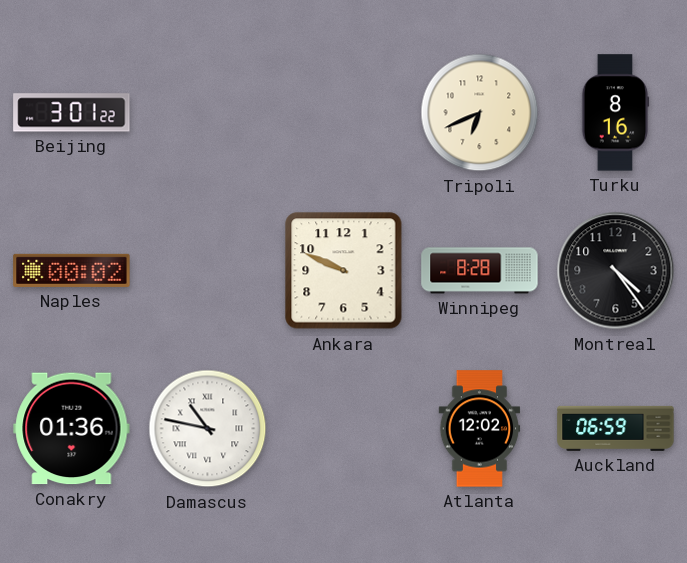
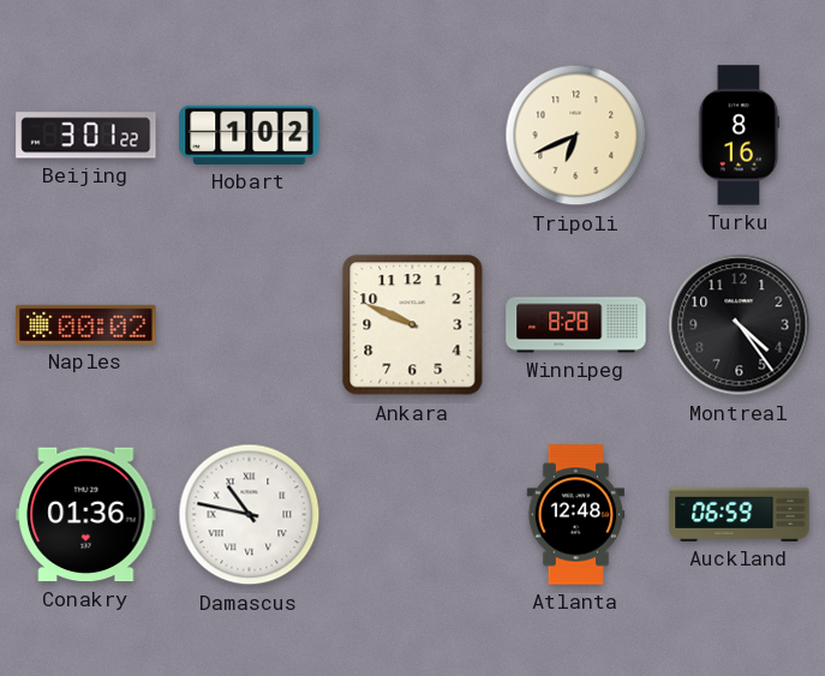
Hobart: none -> 1:02 (250, 134)
Atlanta: 12:02 -> 12:48 (576, 515)
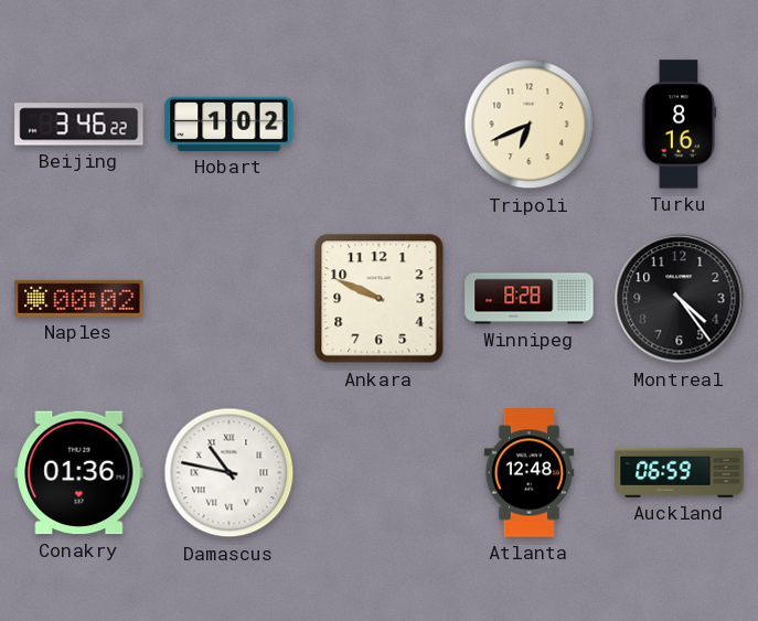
Beijing: 3:01 -> 3:46 (79, 125)
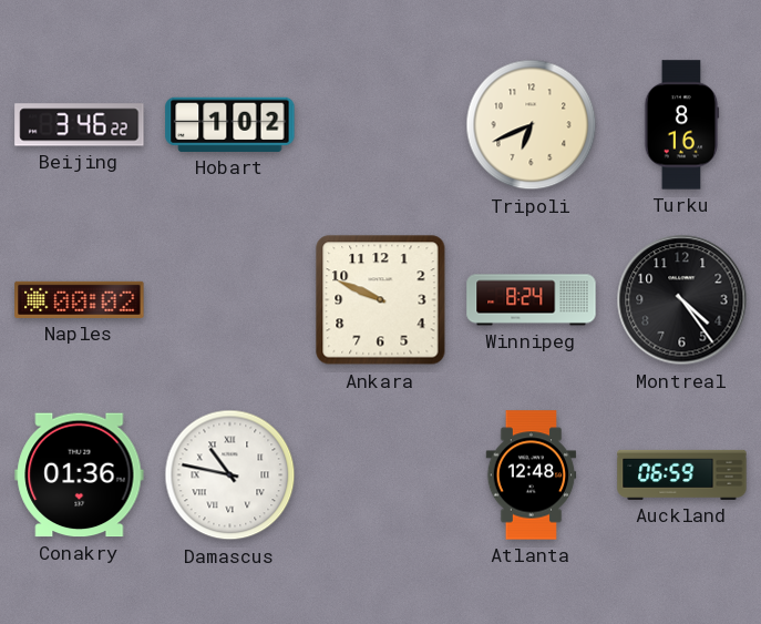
Winnipeg: 8:28 -> 8:24 (532, 300)
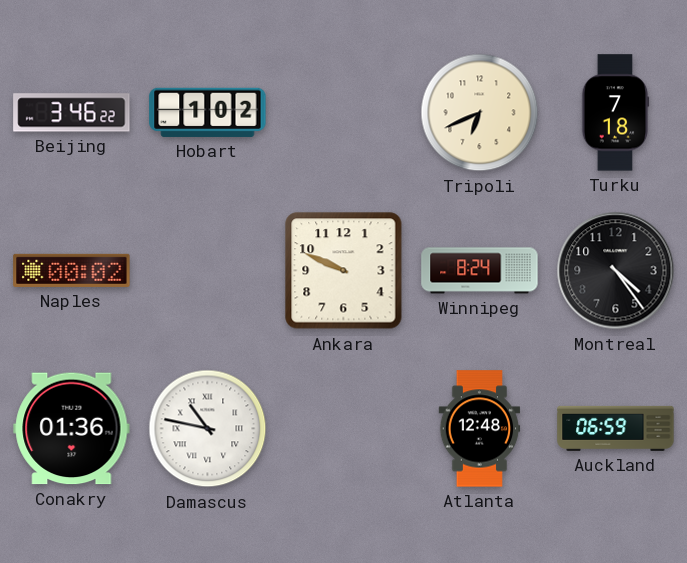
Turku: 8:16 -> 7:18 (615, 113)
